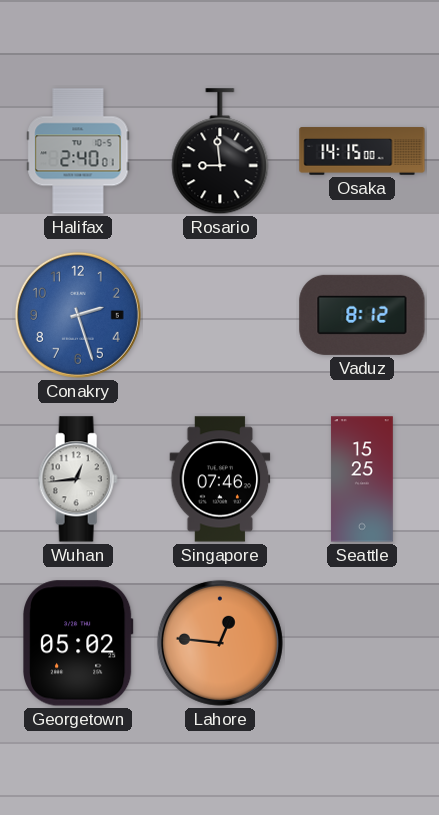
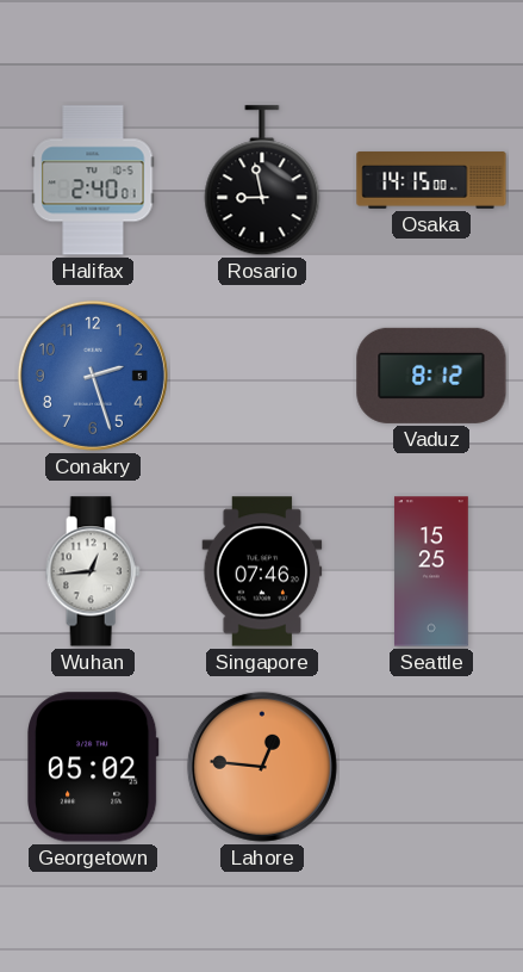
Rosario: 8:59 -> 8:58 (262, 181)
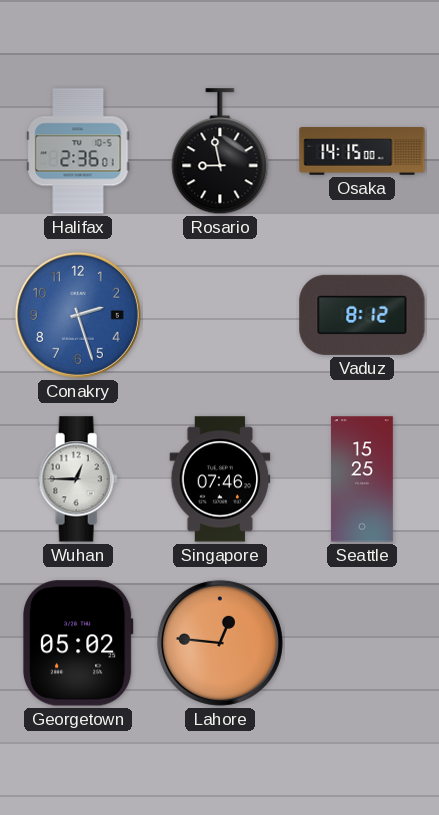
Halifax: 2:40 -> 2:36 (78, 151)
Wuhan: 12:44 -> 12:45 (78, 479)
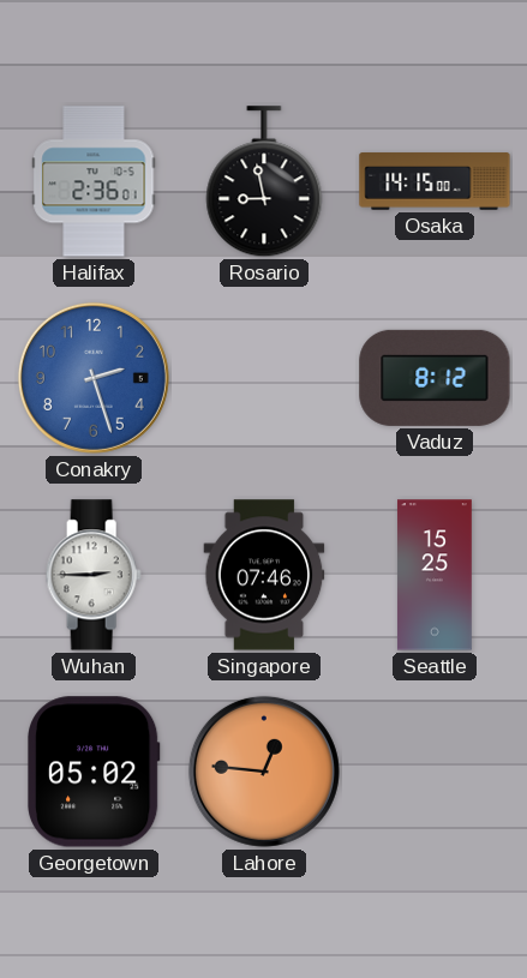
Wuhan: 12:45 -> 2:45 (94, 575)
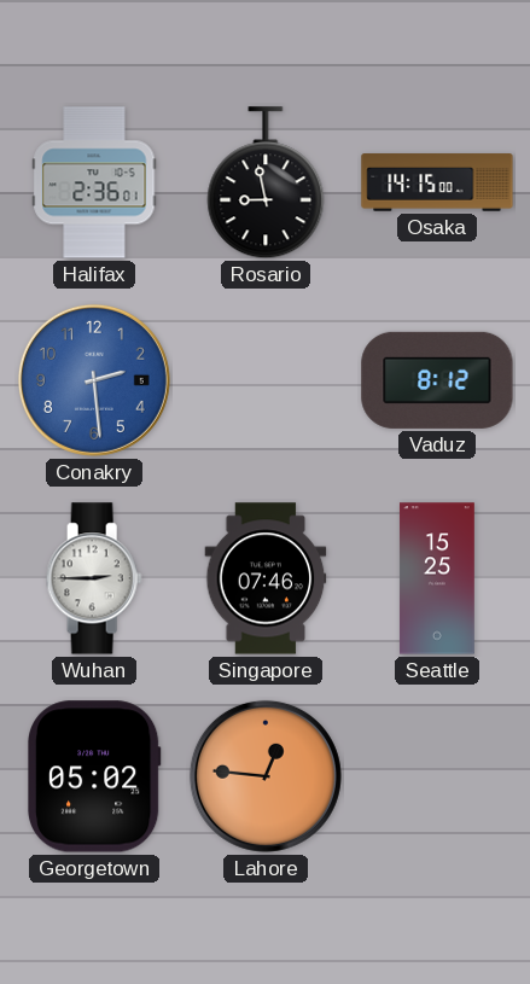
Conakry: 2:27 -> 2:29 (94, 380)
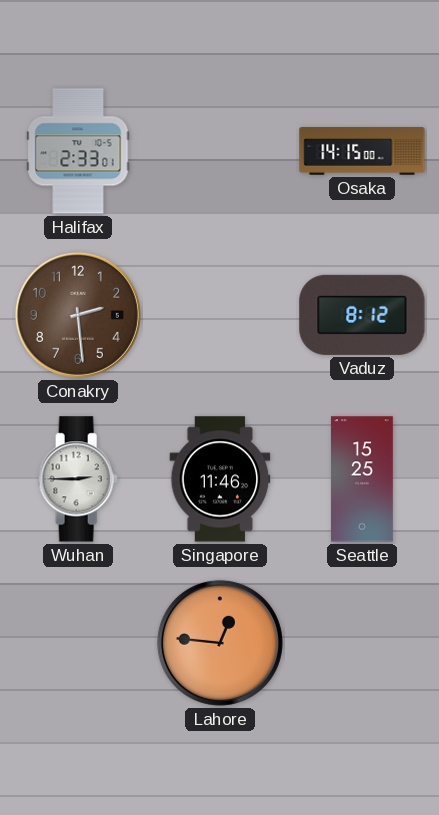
Halifax: 2:36 -> 2:33 (78, 151)
Rosario: 8:58 -> none (266, 184)
Conakry dial: blue -> brown (78, 315)
Singapore: 07:46 -> 11:46 (220, 479)
Georgetown: 05:02 -> none (95, 776)
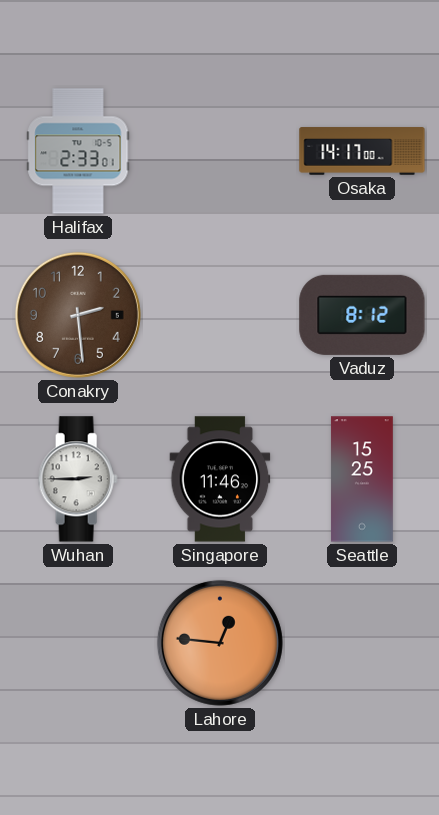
Osaka: 14:15 -> 14:17 (362, 151)
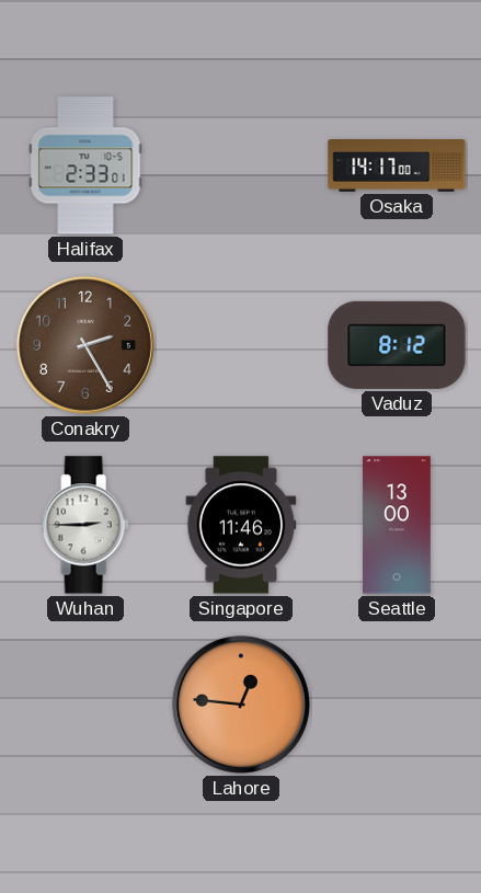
Conakry: 2:29 -> 2:25 (85, 345)
Seattle: 15:25 -> 13:00 (397, 525)
